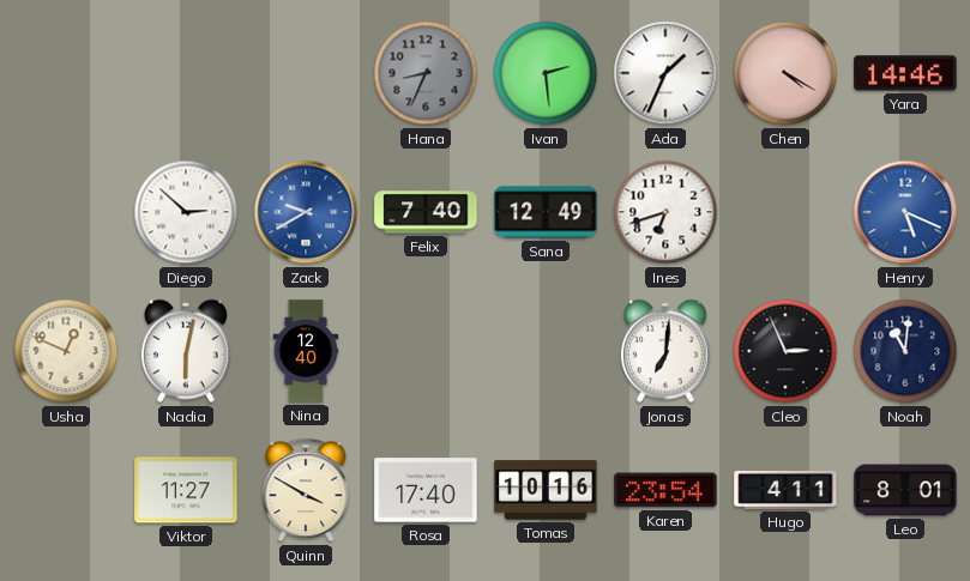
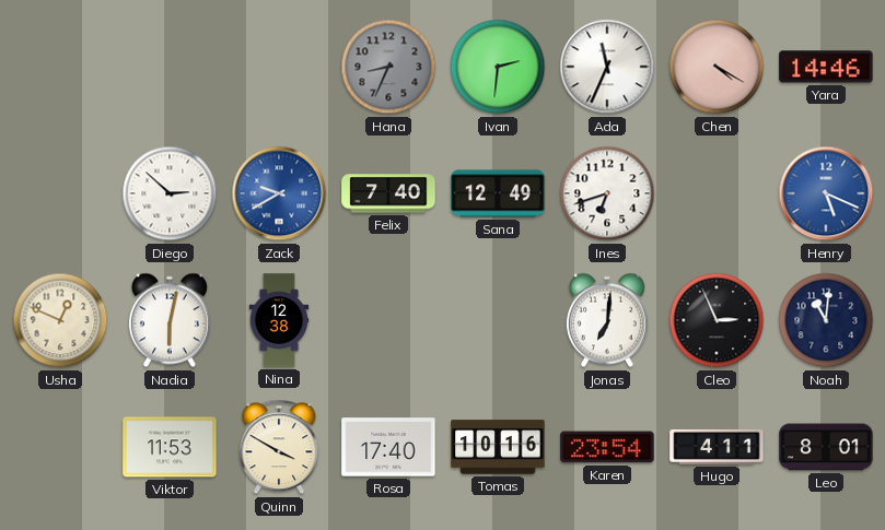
Ivan: 2:29 -> 2:31 (498, 67)
Ada: 1:34 -> 11:34 (607, 67)
Nina: 12:40 -> 12:38 (279, 320)
Viktor: 11:27 -> 11:53 (170, 447)
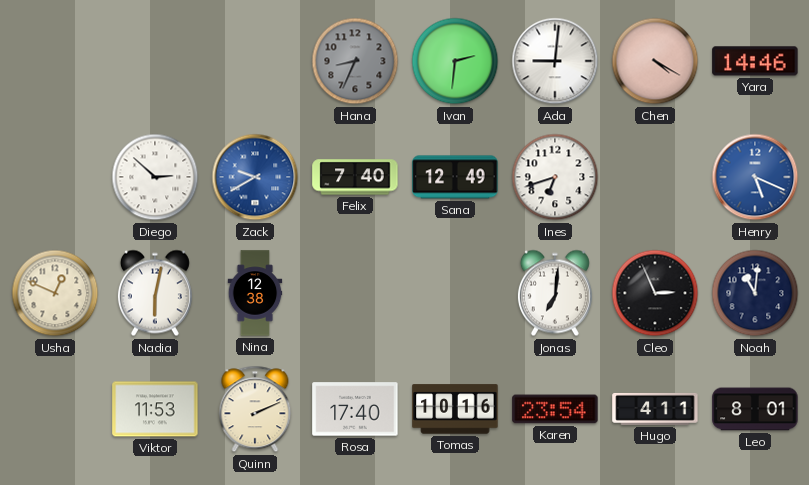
Ada: 11:34 -> 9:01 (555, 61)
Quinn: 3:50 -> 2:11 (255, 409)
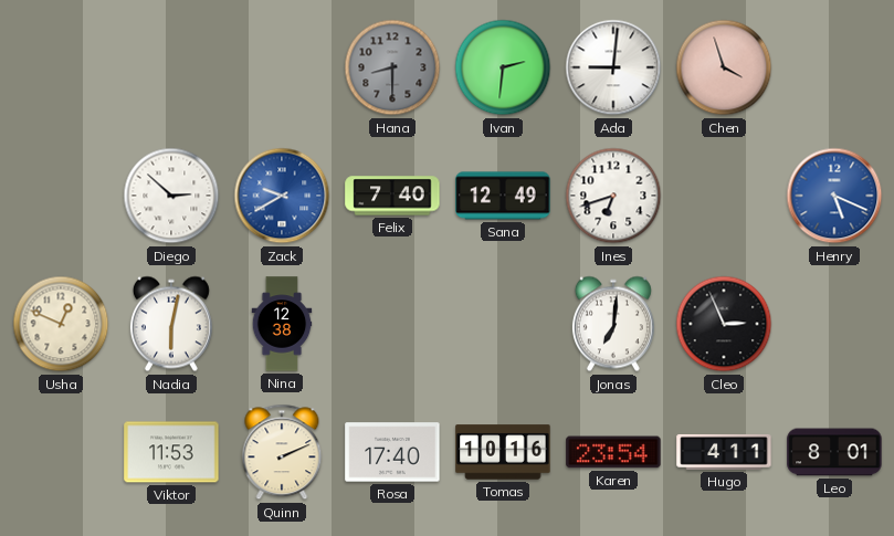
Hana: 8:34 -> 8:30 (392, 67)
Chen: 4:20 -> 3:57 (724, 67)
Yara: 14:46 -> none (755, 61)
Noah: 11:01 -> none (755, 293)
